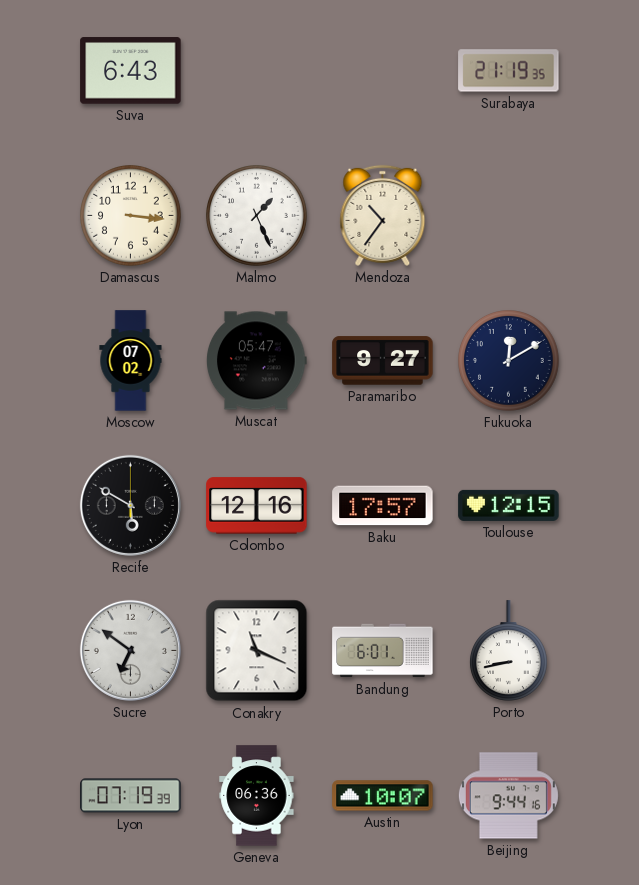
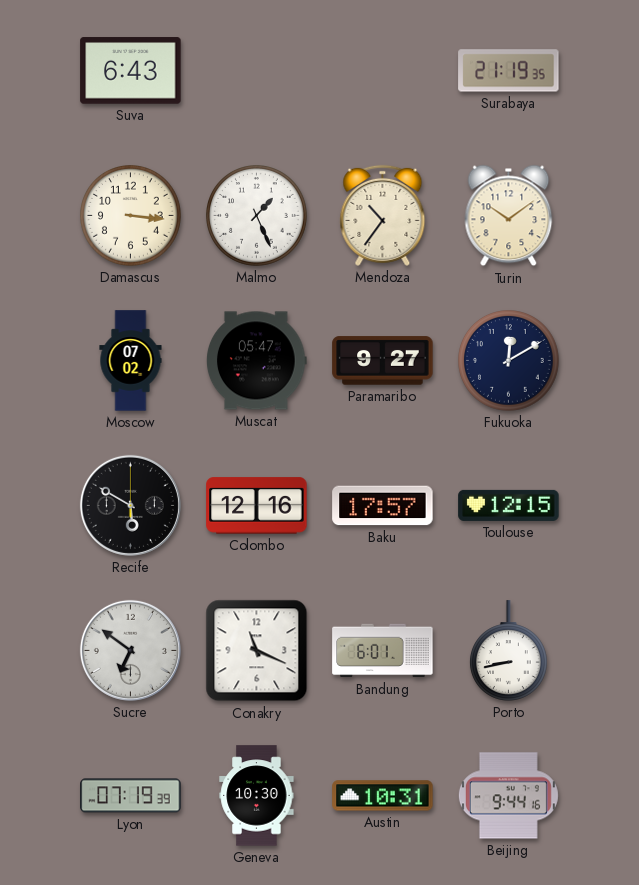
Turin: none -> 10:09 (509, 216)
Geneva: 06:36 -> 10:30 (257, 796)
Austin: 10:07 -> 10:31 (383, 796)
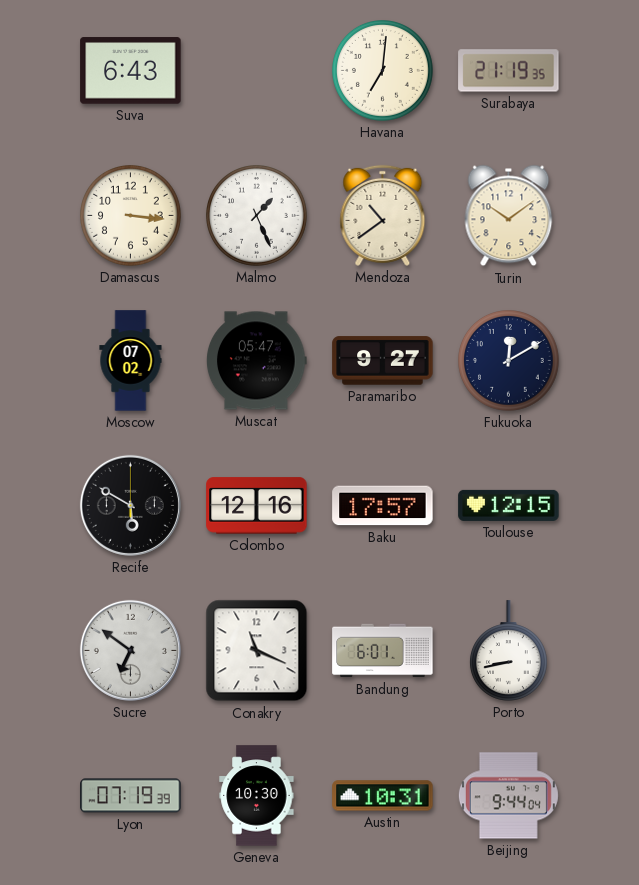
Havana: none -> 7:01 (383, 71)
Mendoza: 10:36 -> 10:39 (383, 215)
Beijing: 9:44:16 -> 9:44:04 (508, 796)
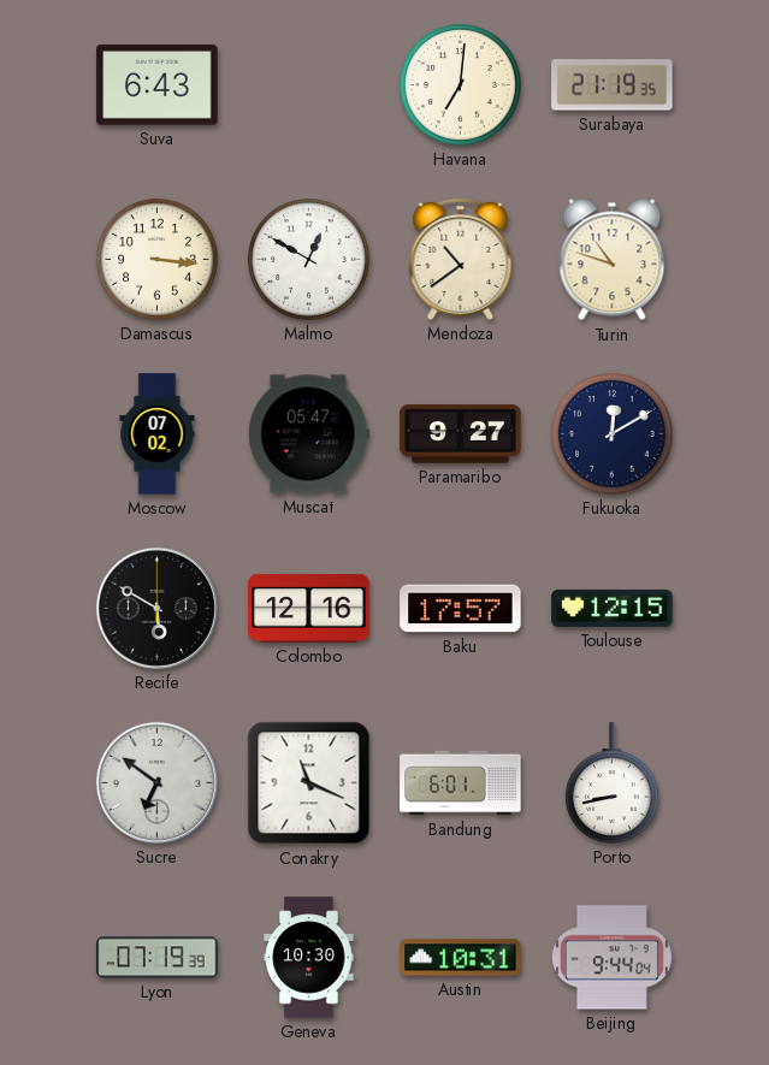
Malmo: 1:26 -> 12:50 (309, 260)
Turin: 10:09 -> 10:48 (613, 260)
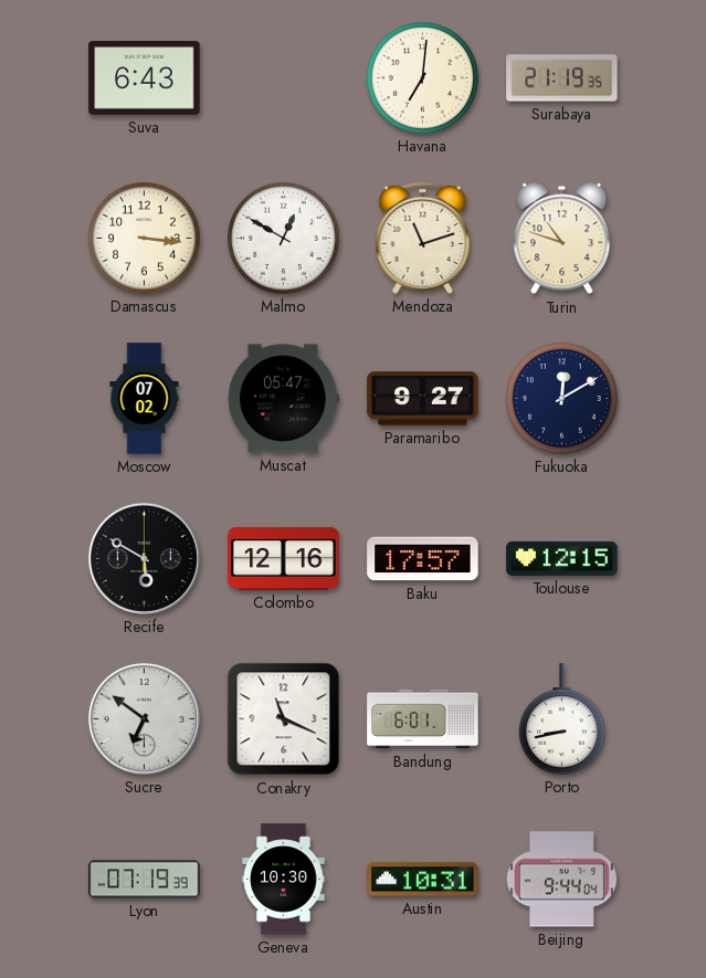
Mendoza: 10:39 -> 11:12 (423, 238)
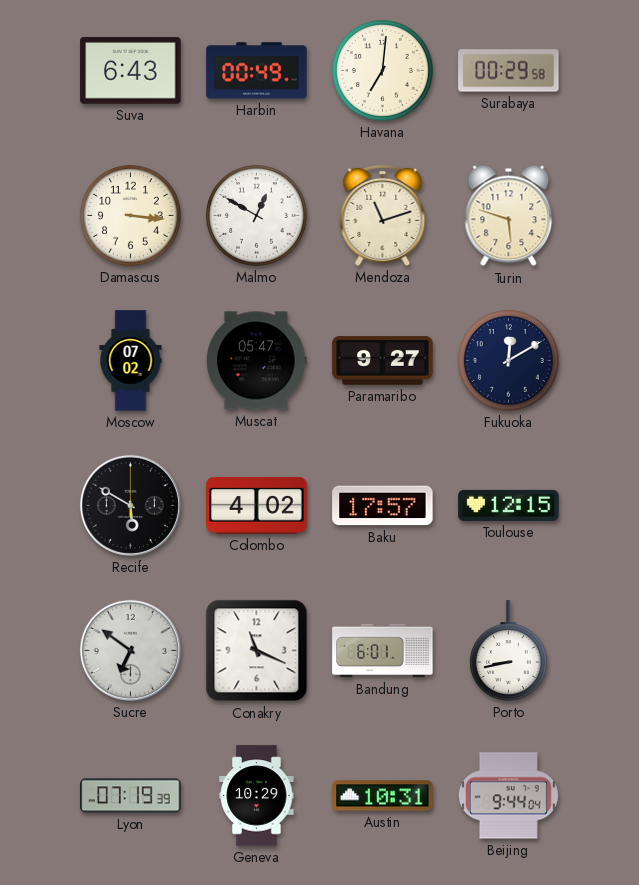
Harbin: none -> 00:49 (257, 71)
Surabaya: 21:19 -> 00:29 (509, 71)
Turin: 10:48 -> 5:48 (509, 216)
Colombo: 12:16 -> 4:02 (257, 506)
Geneva: 10:30 -> 10:29 (257, 796)
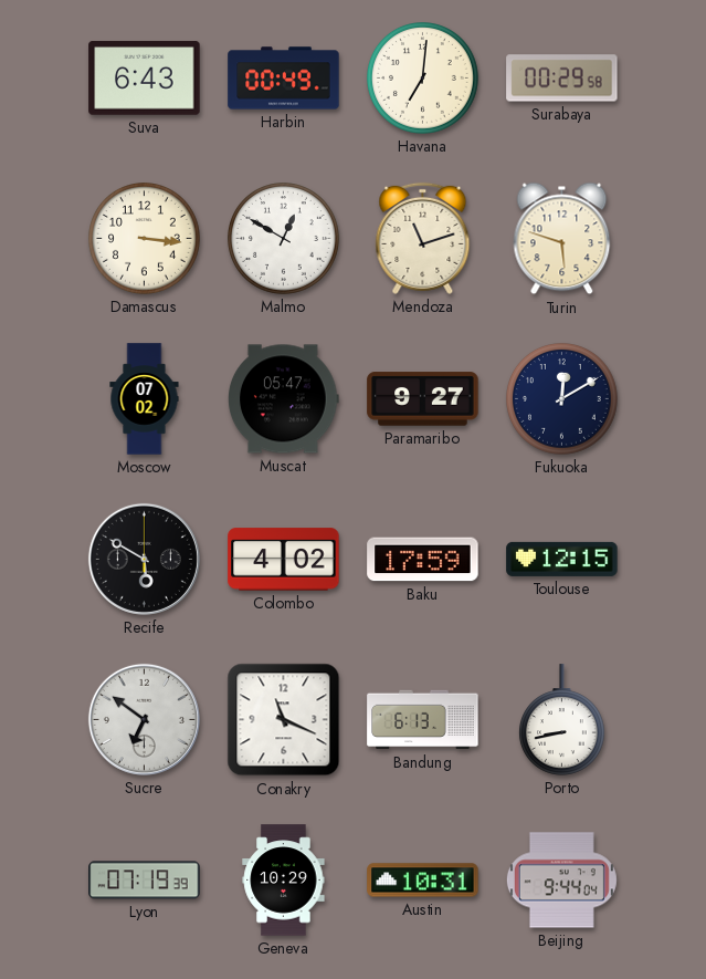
Baku: 17:57 -> 17:59 (423, 560)
Bandung: 6:01 -> 6:13 (423, 720)
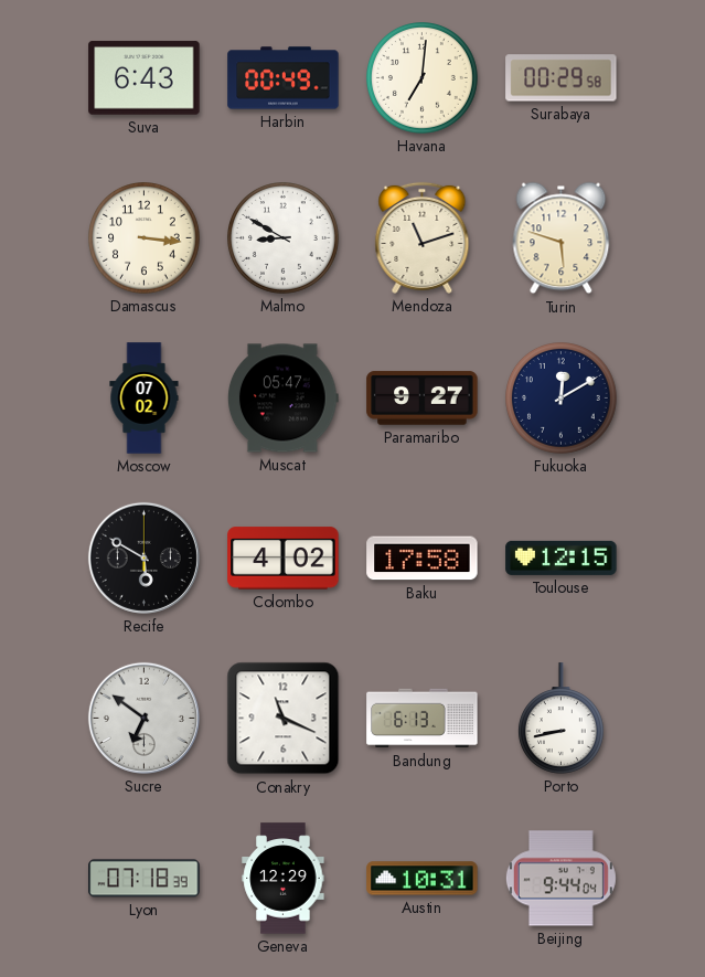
Malmo: 12:50 -> 8:50 (284, 238)
Baku: 17:59 -> 17:58 (423, 559)
Lyon: 07:19 -> 07:18 (145, 879)
Geneva: 10:29 -> 12:29 (284, 879)
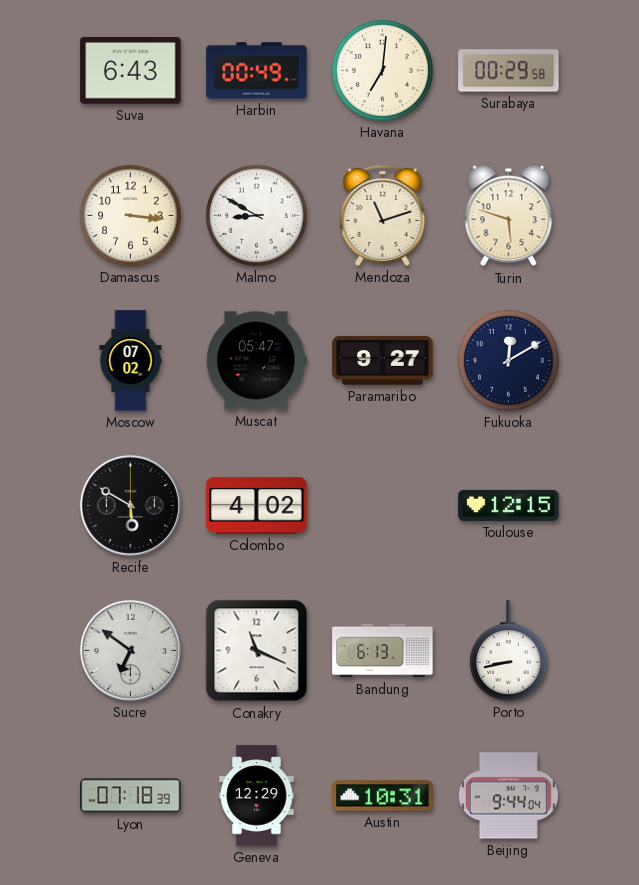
Baku: 17:58 -> none (423, 559)
